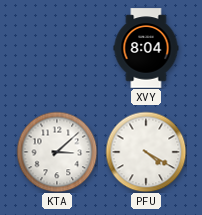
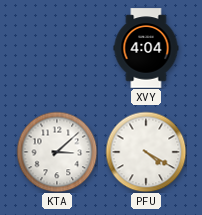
XVY: 8:04 -> 4:04 (146, 48)
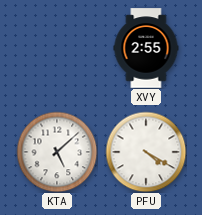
XVY: 4:04 -> 2:55 (146, 48)
KTA: 3:08 -> 5:08 (57, 152)
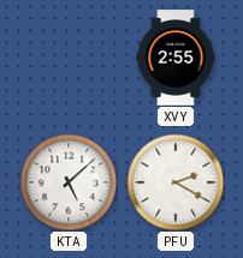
PFU: 4:20 -> 2:20 (176, 182)
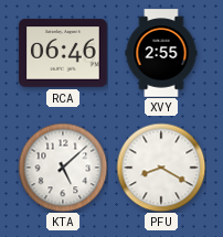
RCA: none -> 06:46 (63, 53)
PFU: 2:20 -> 8:20 (161, 168)
